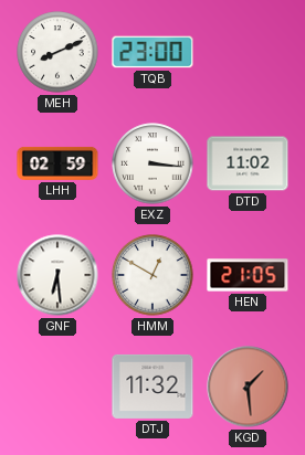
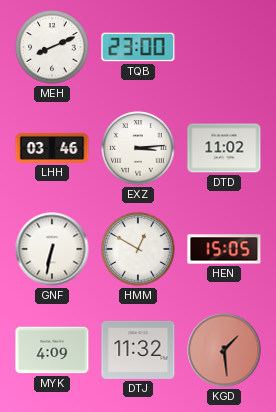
LHH: 02:59 -> 03:46 (52, 148)
EXZ: 3:16 -> 3:14 (138, 148)
GNF: 6:29 -> 6:32 (52, 249)
HEN: 21:05 -> 15:05 (224, 249)
MYK: none -> 4:09 (52, 350)
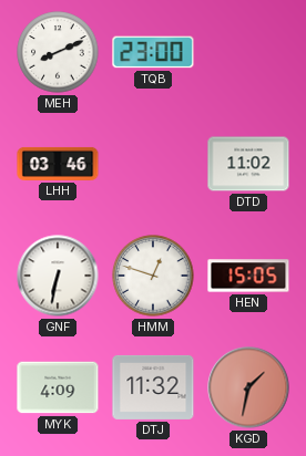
EXZ: 3:14 -> none (138, 148)
HMM: 12:50 -> 12:48 (153, 276)
KGD: 1:29 -> 1:32 (248, 387)
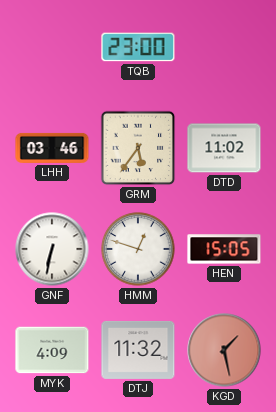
MEH: 8:11 -> none (58, 52)
GRM: none -> 5:36 (138, 148)
KGD: 1:32 -> 1:28 (224, 350)
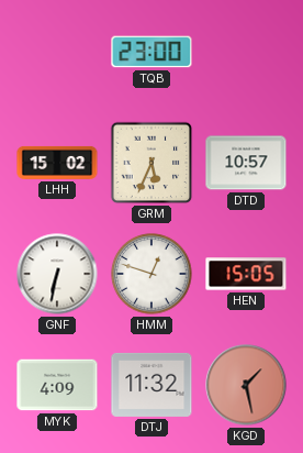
LHH: 03:46 -> 15:02 (57, 163)
GRM: 5:36 -> 5:34 (151, 163)
DTD: 11:02 -> 10:57 (246, 163)
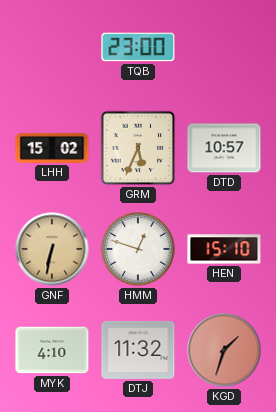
GNF dial: white -> champagne (52, 249)
HEN: 15:05 -> 15:10 (224, 249)
MYK: 4:09 -> 4:10 (52, 350)
KGD: 1:28 -> 1:33 (224, 350)
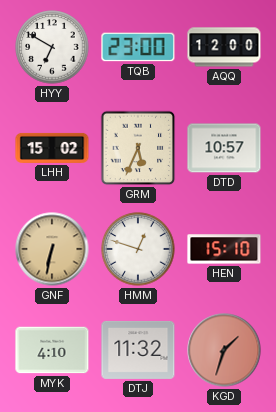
HYY: none -> 6:50 (52, 47)
AQQ: none -> 12:00 (224, 47)
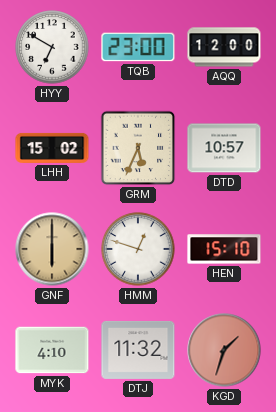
GNF: 6:32 -> 6:00 (52, 249)
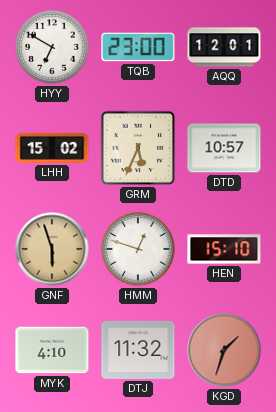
AQQ: 12:00 -> 12:01 (224, 47)
GNF: 6:00 -> 5:57 (52, 249)
